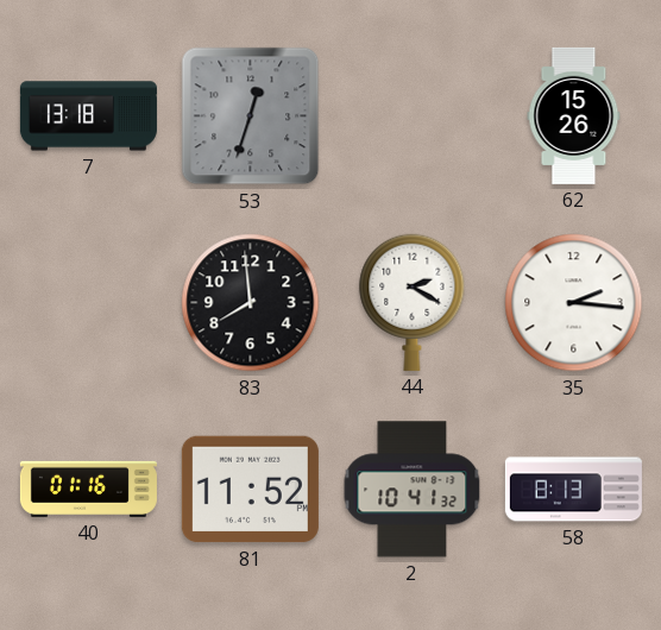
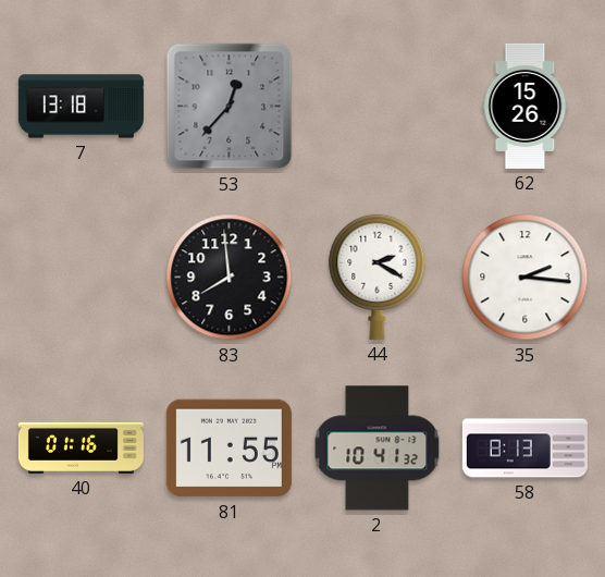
53: 12:33 -> 12:37 (230, 107)
81: 11:52 -> 11:55 (229, 449)
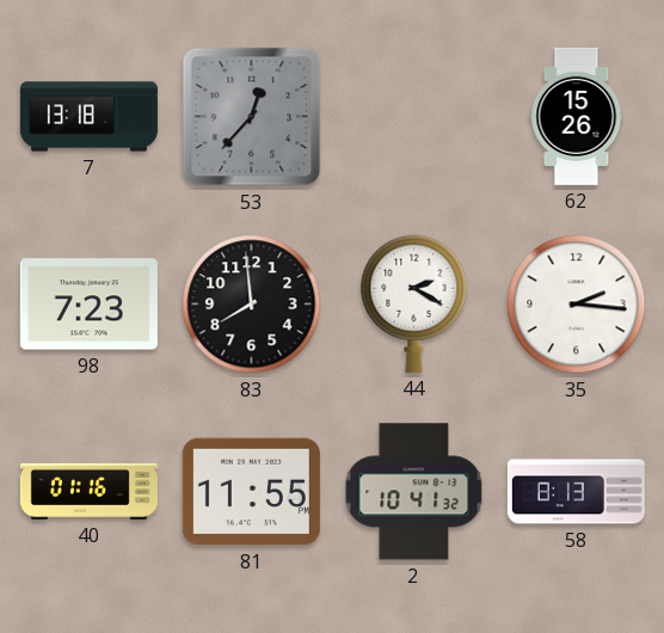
98: none -> 7:23 (88, 305)
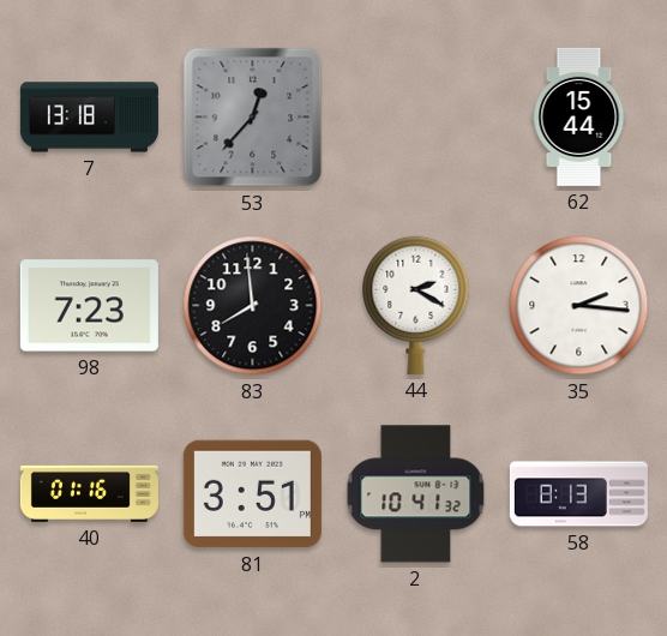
62: 15:26 -> 15:44 (579, 116)
81: 11:55 -> 3:51 (252, 494)
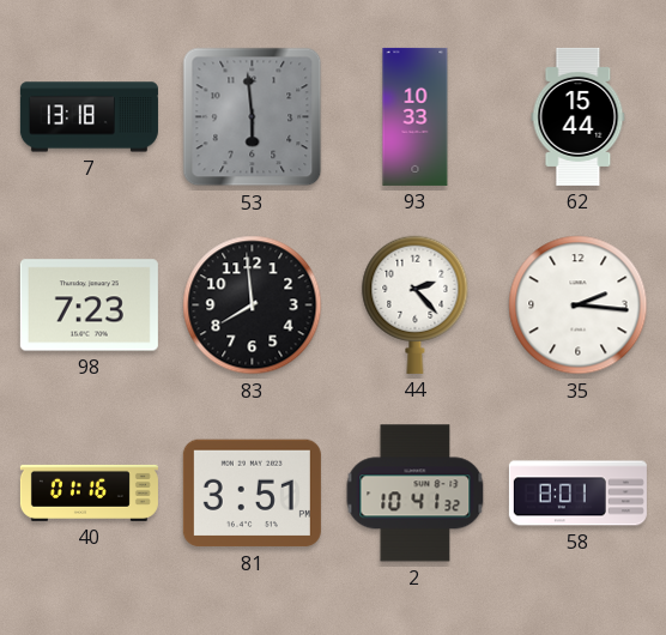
53: 12:37 -> 5:59 (253, 117)
93: none -> 10:33 (416, 116)
44: 2:20 -> 2:23 (416, 304)
58: 8:13 -> 8:01 (577, 494)
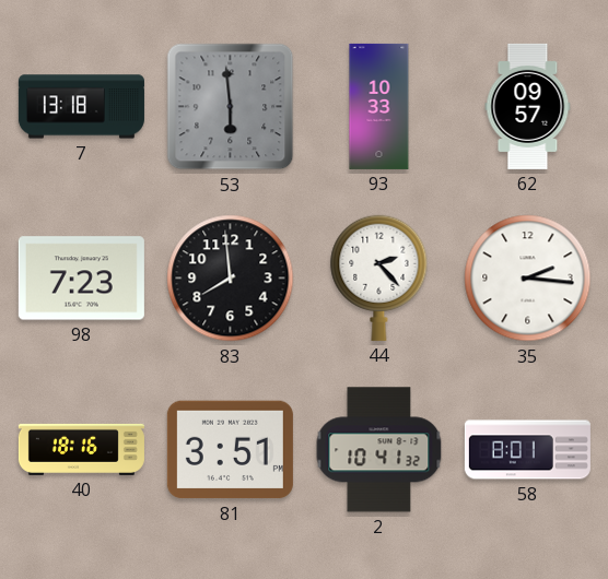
62: 15:44 -> 09:57 (528, 106)
40: 01:16 -> 18:16 (81, 449)
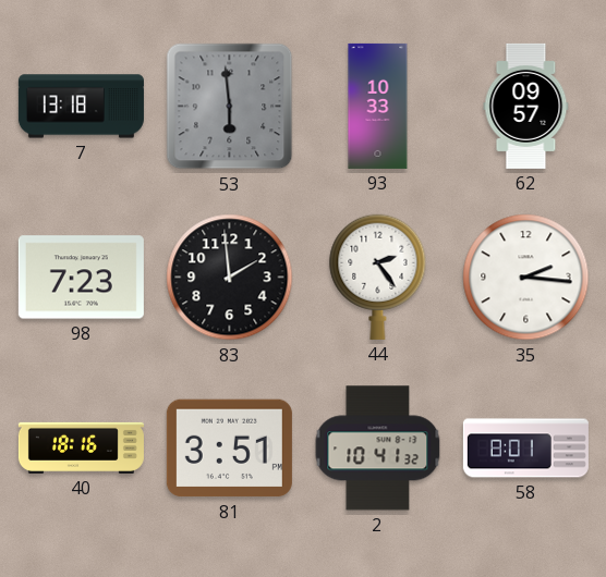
83: 7:59 -> 1:59 (230, 278)
44: 2:23 -> 2:24 (378, 277)
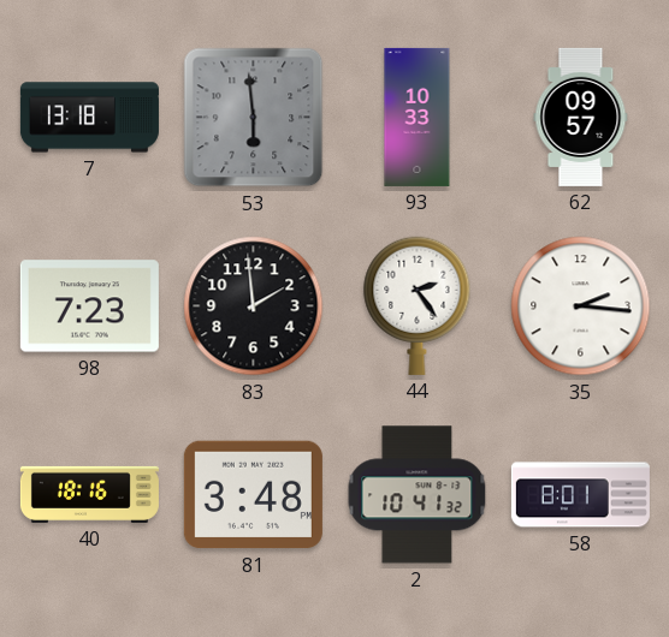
81: 3:51 -> 3:48 (253, 495)
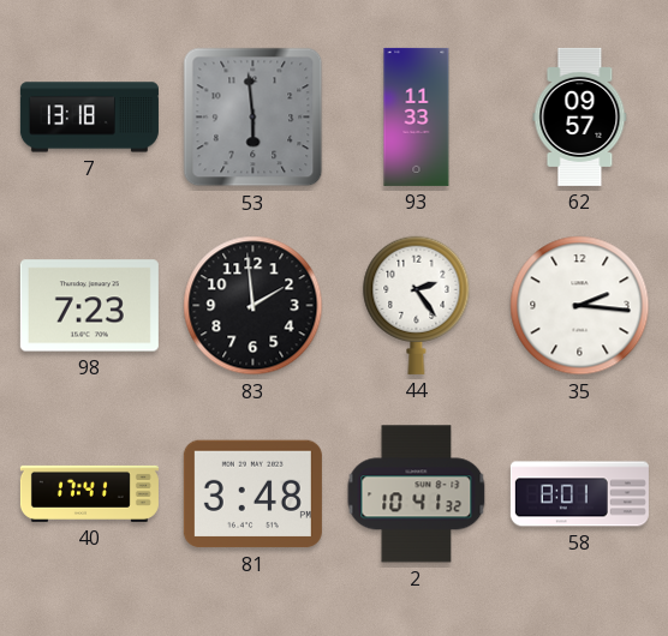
93: 10:33 -> 11:33 (417, 116)
40: 18:16 -> 17:41 (89, 493)
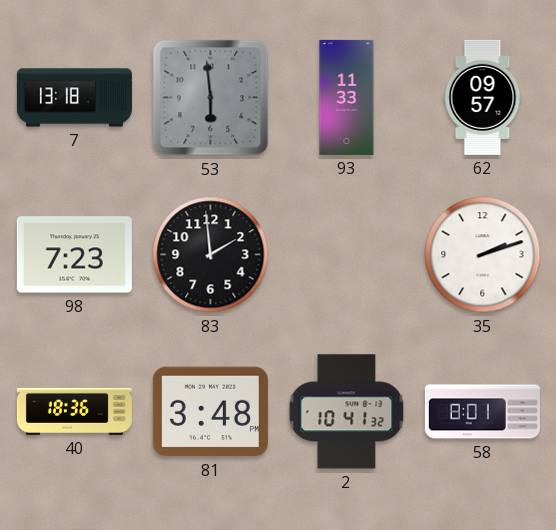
44: 2:24 -> none (417, 305)
35: 2:16 -> 2:12 (483, 255)
40: 17:41 -> 18:36 (74, 411)
